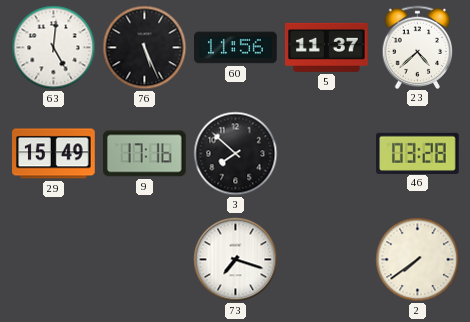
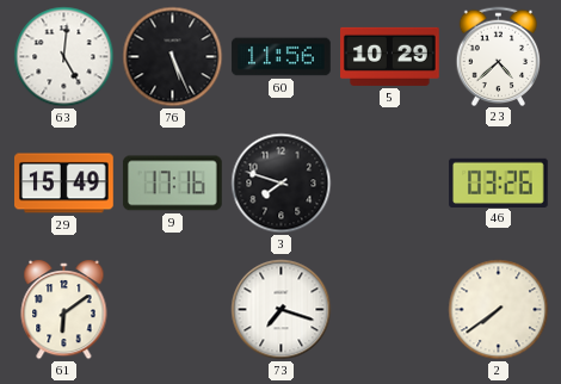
5: 11:37 -> 10:29 (390, 56)
3: 7:52 -> 7:48 (282, 184)
46: 03:28 -> 03:26 (499, 182)
61: none -> 6:09 (64, 310)
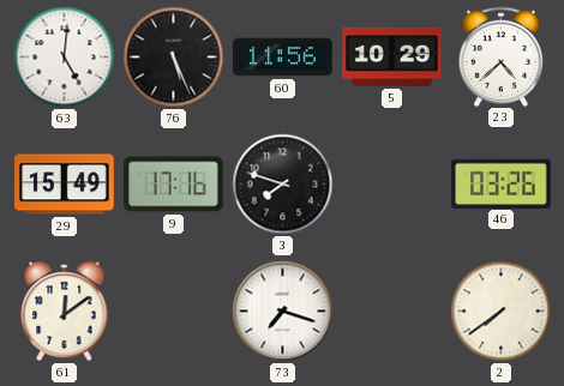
61: 6:09 -> 12:09 (65, 312)
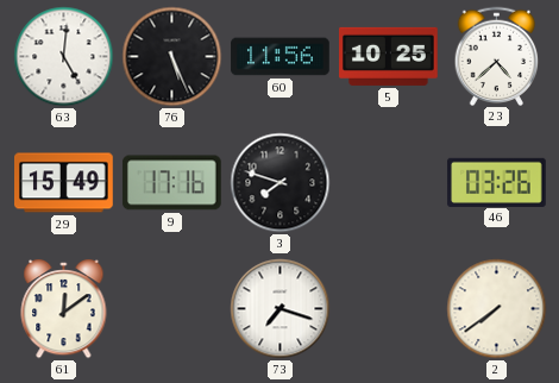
5: 10:29 -> 10:25 (389, 56)
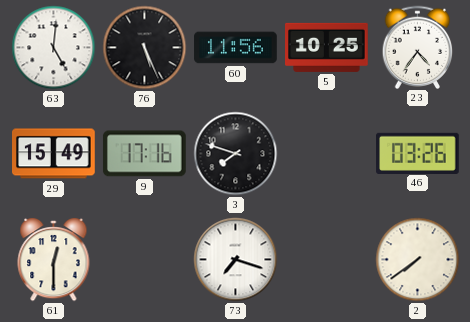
23: 4:38 -> 4:36 (418, 47)
61: 12:09 -> 12:30 (54, 260)
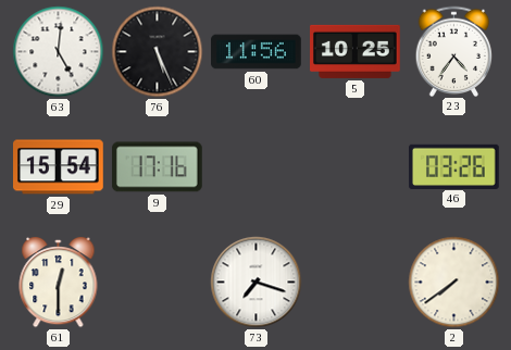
29: 15:49 -> 15:54 (59, 167)
3: 7:48 -> none (236, 154)
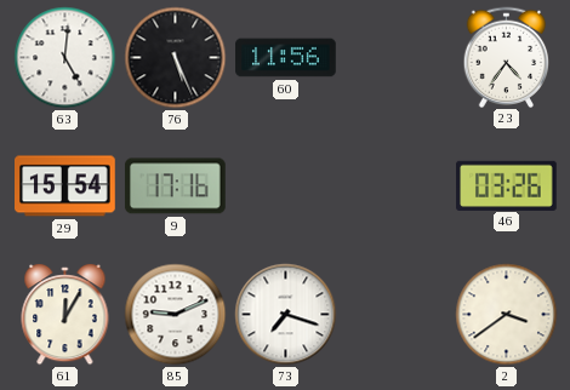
5: 10:25 -> none (356, 51)
61: 12:30 -> 12:05 (65, 315)
85: none -> 9:11 (176, 315)
2: 7:39 -> 3:39 (507, 315)
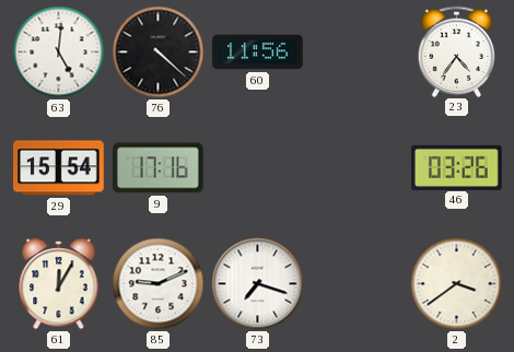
76: 5:26 -> 4:22 (159, 52)
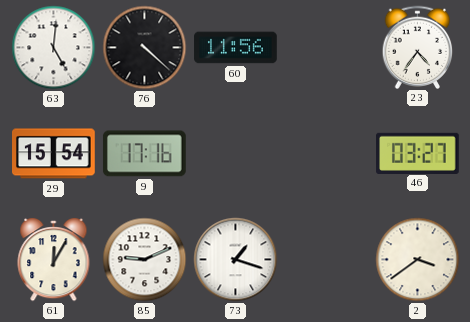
46: 03:26 -> 03:27 (418, 153)
73: 7:18 -> 1:18 (236, 260)
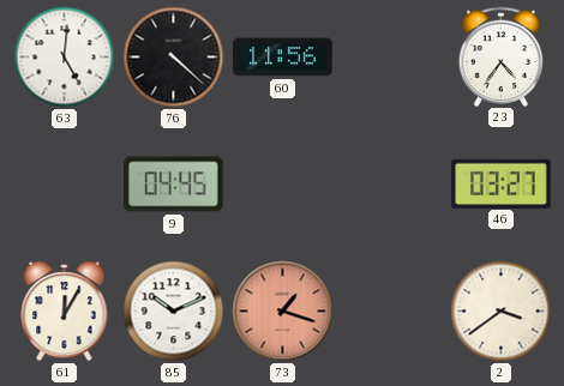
29: 15:54 -> none (54, 154)
9: 17:16 -> 04:45 (173, 185)
85: 9:11 -> 10:11 (174, 312)
73 dial: white -> salmon (283, 312)
